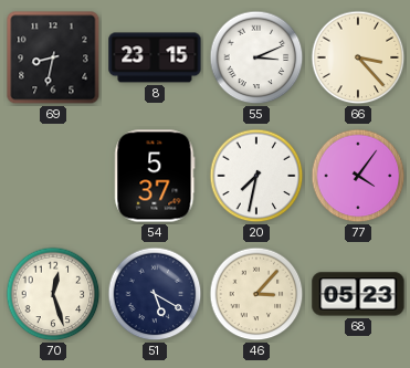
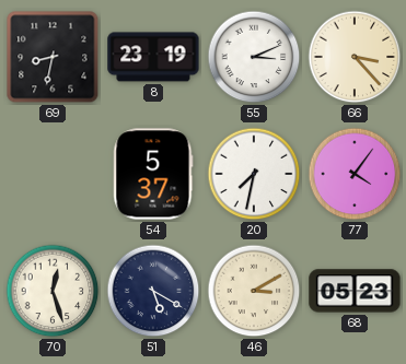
8: 23:15 -> 23:19 (153, 57)
46: 3:07 -> 3:10 (254, 291)
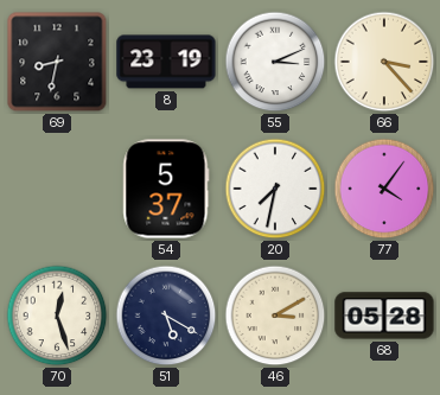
68: 05:23 -> 05:28 (384, 316)
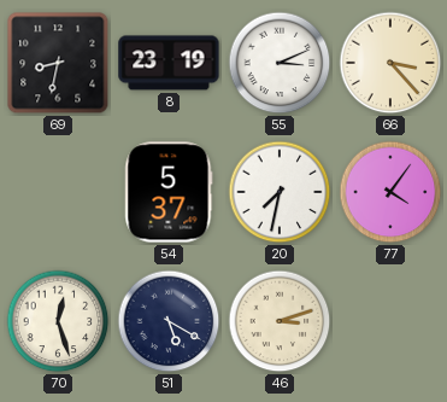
46: 3:10 -> 3:12 (280, 321)
68: 05:28 -> none (384, 316)
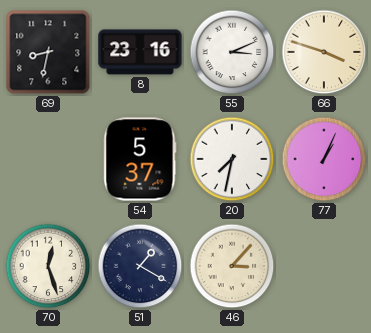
8: 23:19 -> 23:16 (140, 52)
66: 3:23 -> 3:48 (324, 52)
77: 4:06 -> 1:04 (324, 159)
51: 5:20 -> 1:20 (140, 266)
46: 3:12 -> 3:07 (232, 266)
